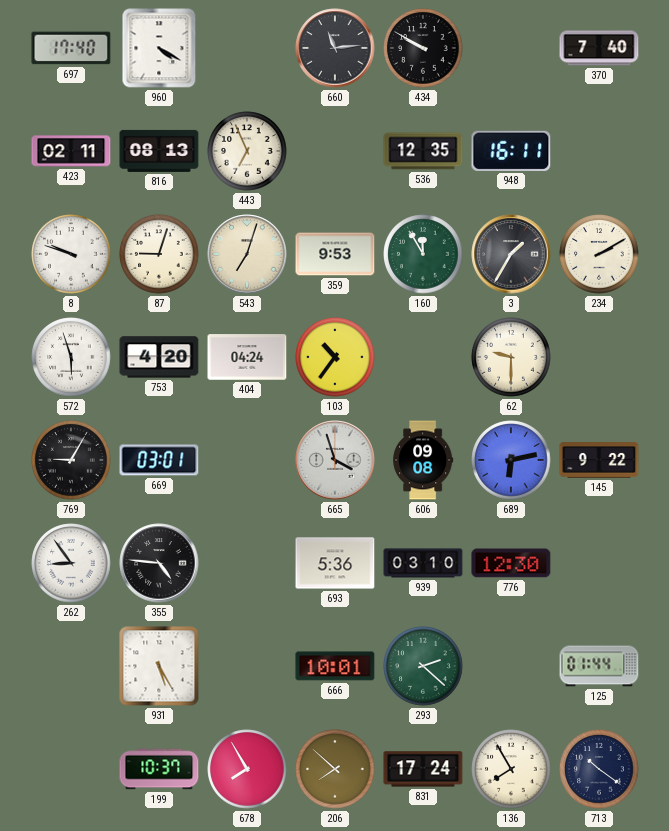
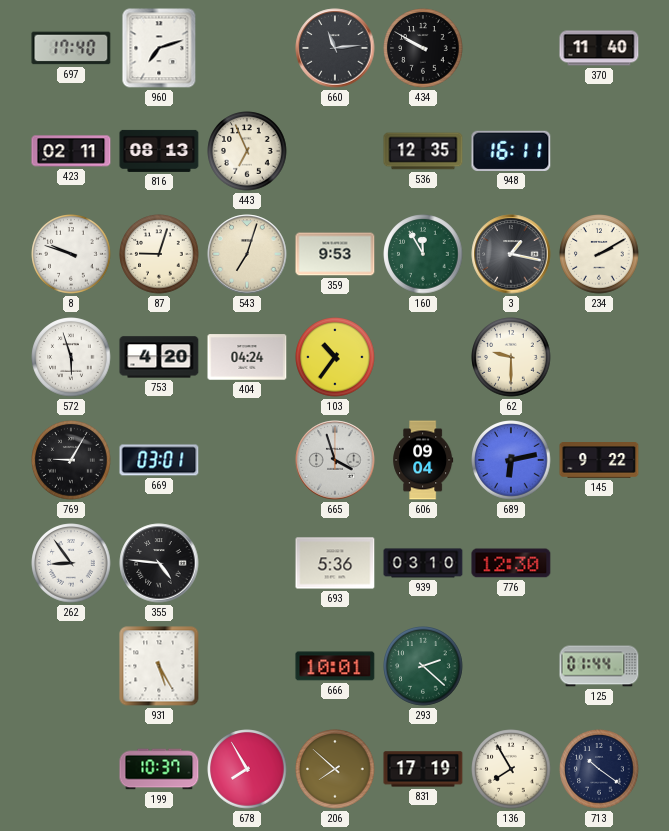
960: 4:20 -> 7:12 (159, 48)
370: 7:40 -> 11:40 (599, 48)
3: 1:35 -> 1:17 (511, 254)
606: 09:08 -> 09:04 (423, 460)
831: 17:24 -> 17:19 (423, 769)
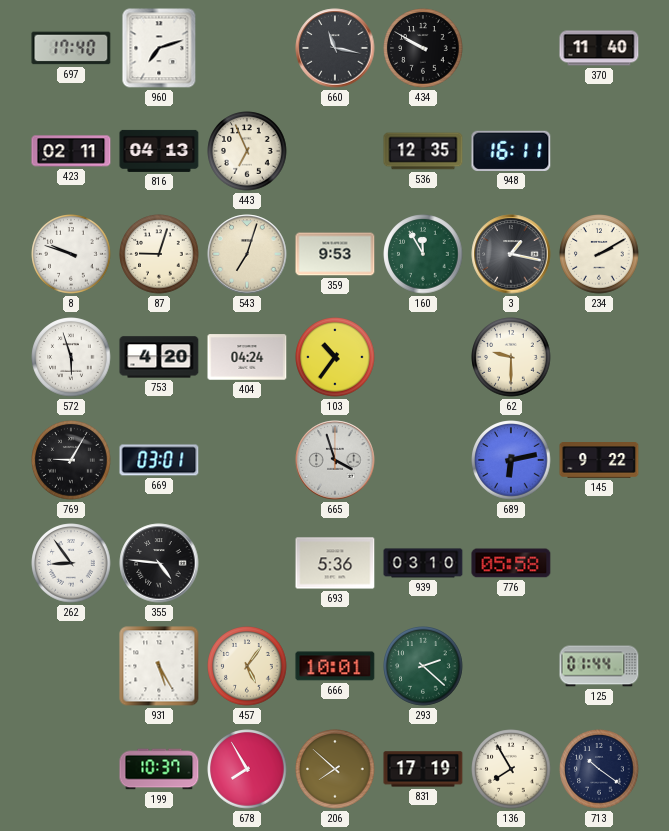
660: 11:14 -> 11:17 (335, 48)
816: 08:13 -> 04:13 (159, 151)
606: 09:04 -> none (423, 460)
776: 12:30 -> 05:58 (511, 563)
457: none -> 5:06 (247, 666)
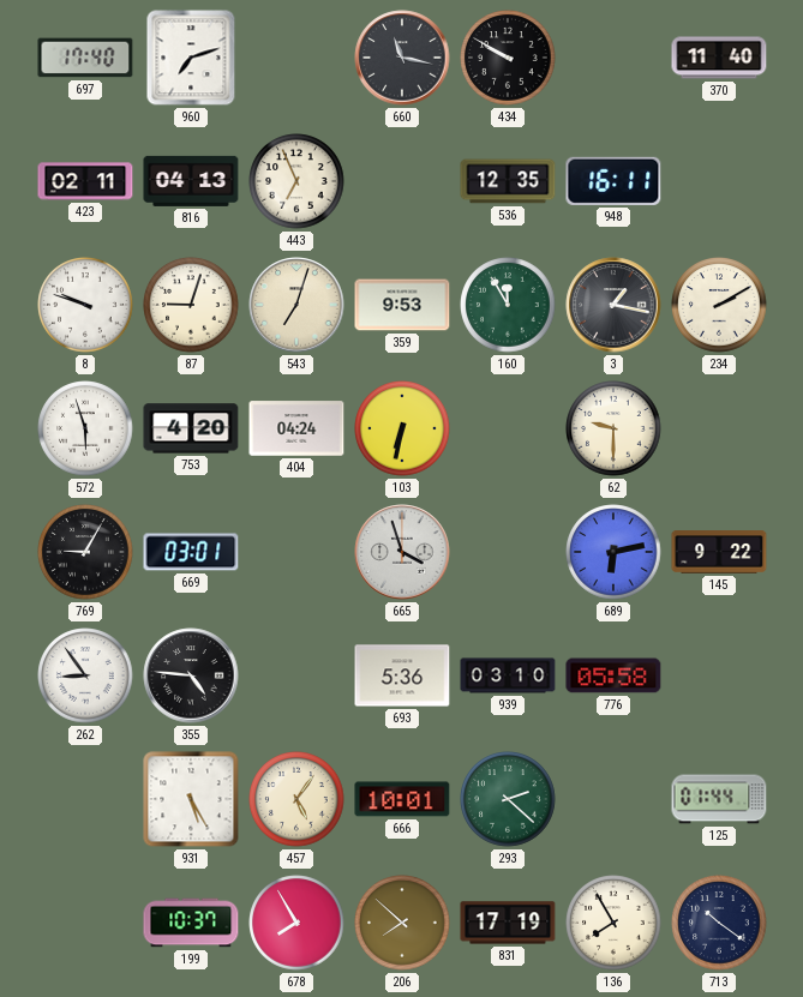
103: 10:36 -> 6:32 (402, 428)
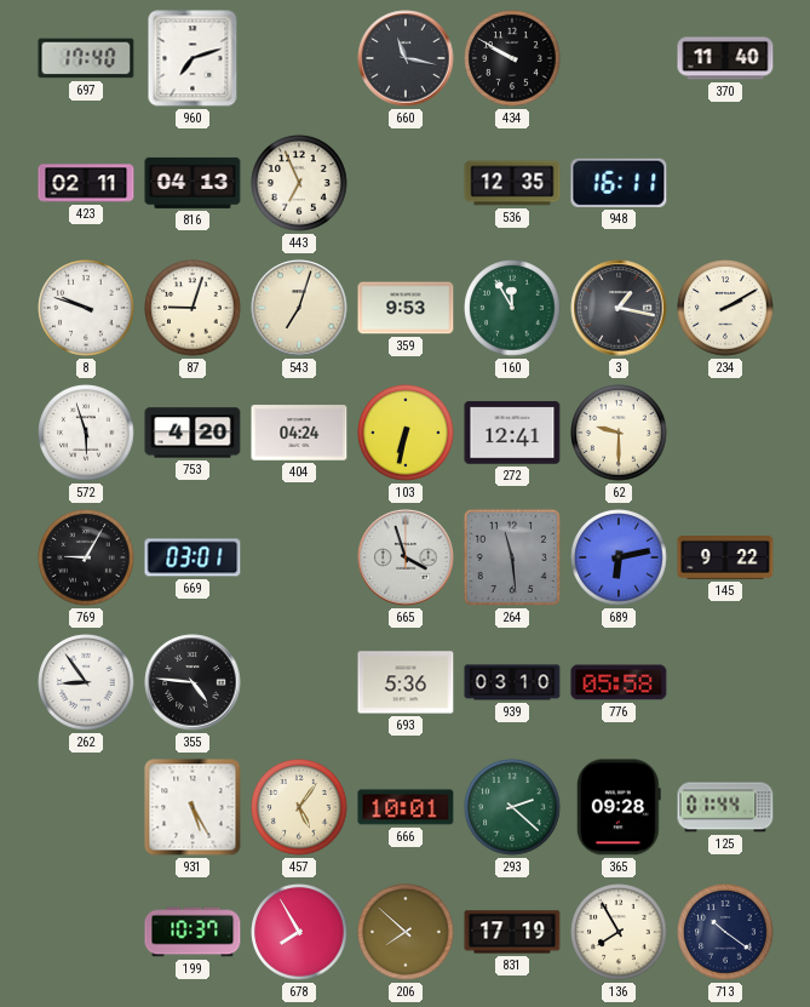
272: none -> 12:41 (512, 433)
264: none -> 11:29 (512, 557)
365: none -> 09:28 (619, 807)
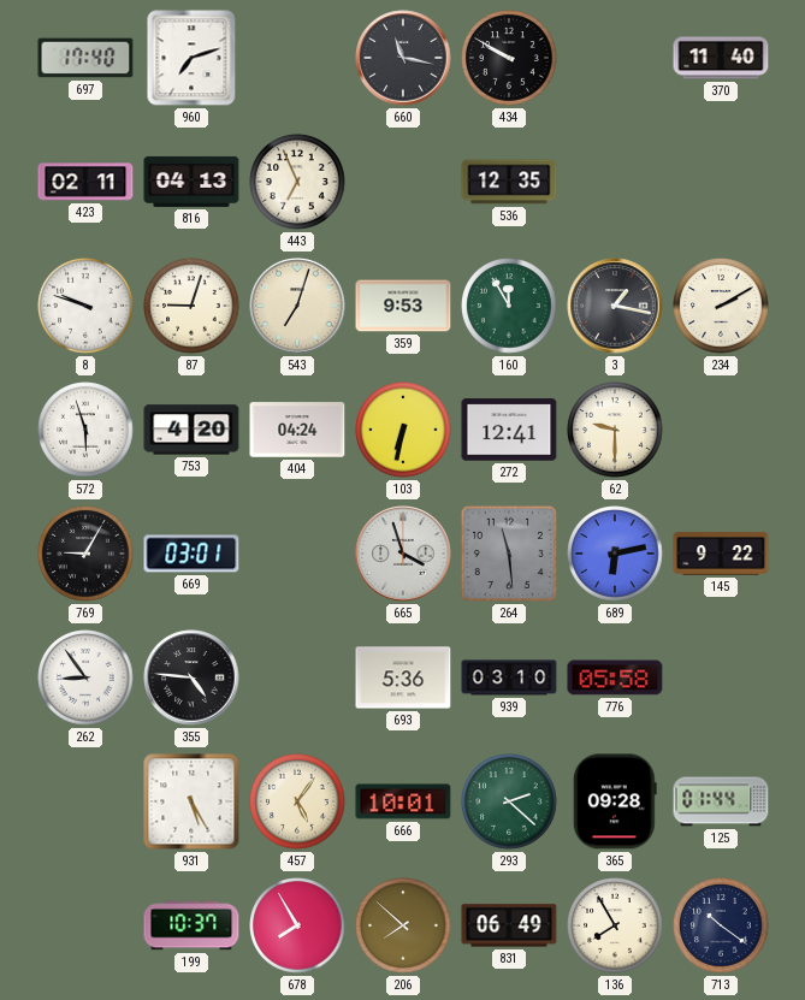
948: 16:11 -> none (619, 183)
831: 17:19 -> 06:49 (509, 925)
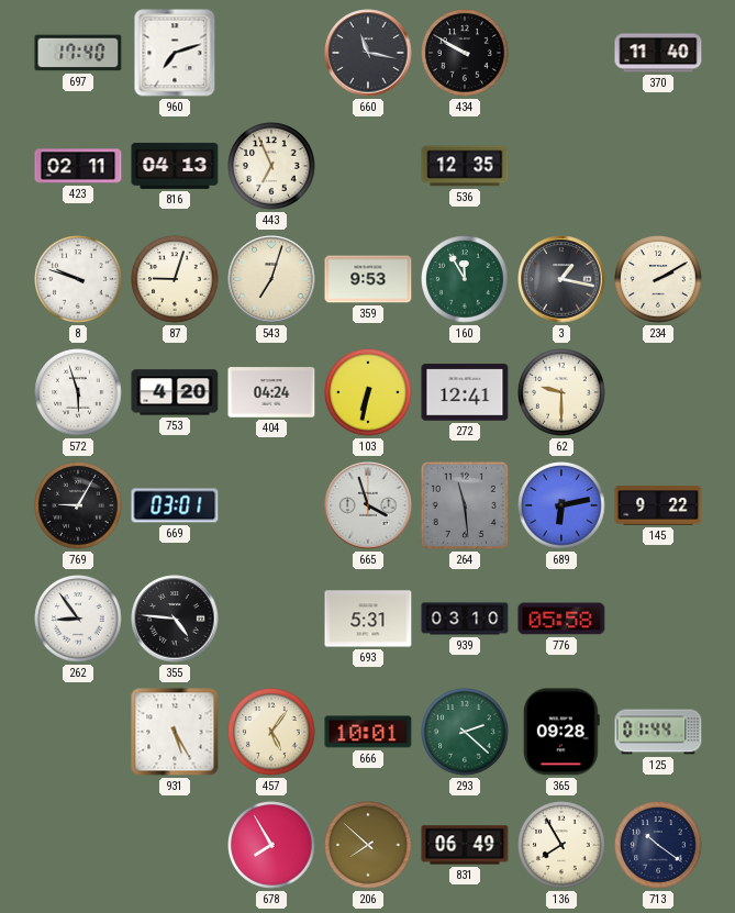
693: 5:36 -> 5:31 (368, 619)
199: 10:37 -> none (191, 925)
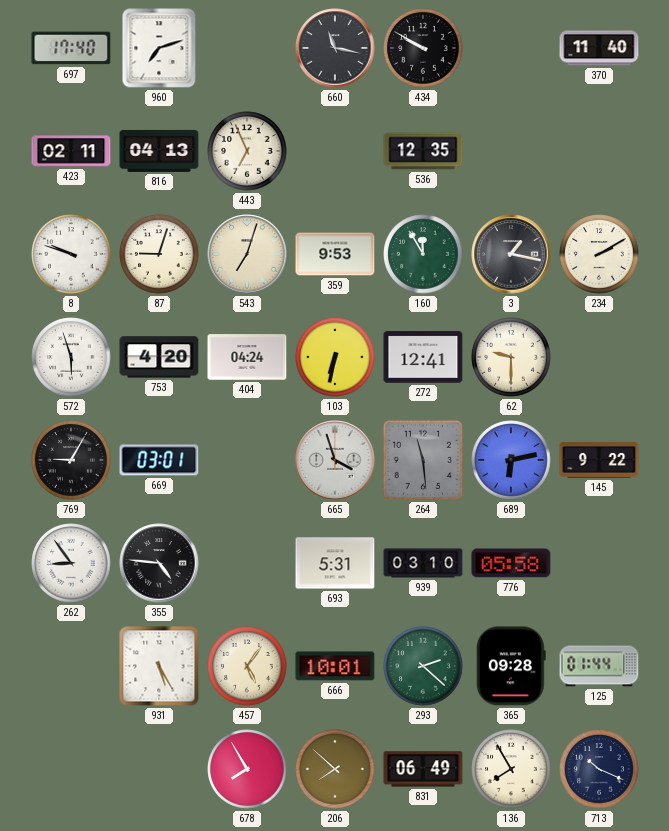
713: 10:21 -> 10:19 (599, 769)
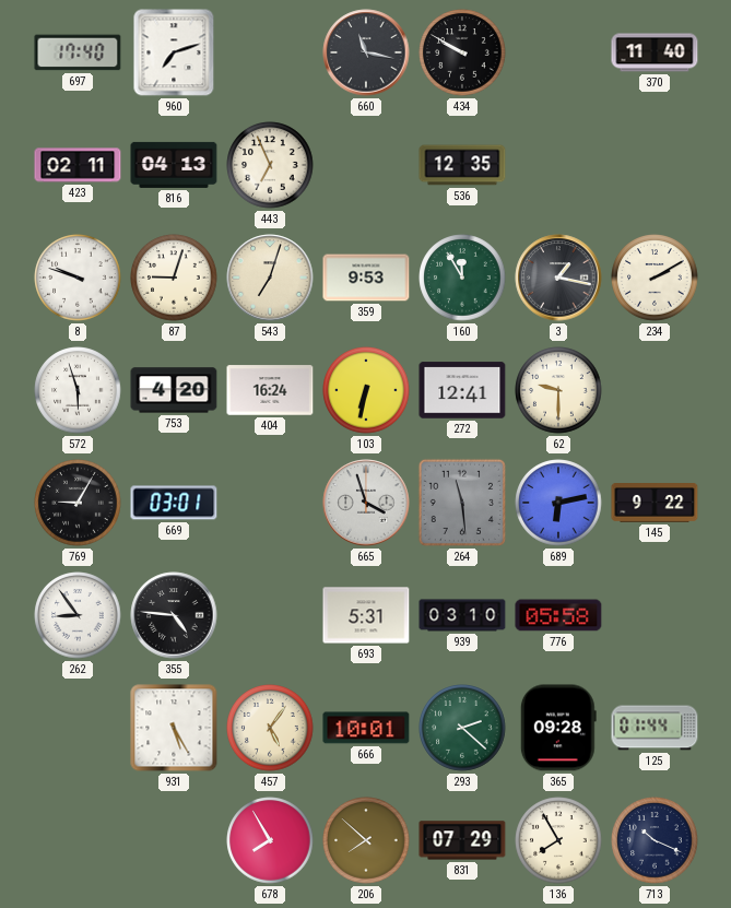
404: 04:24 -> 16:24 (270, 390)
831: 06:49 -> 07:29 (462, 840)
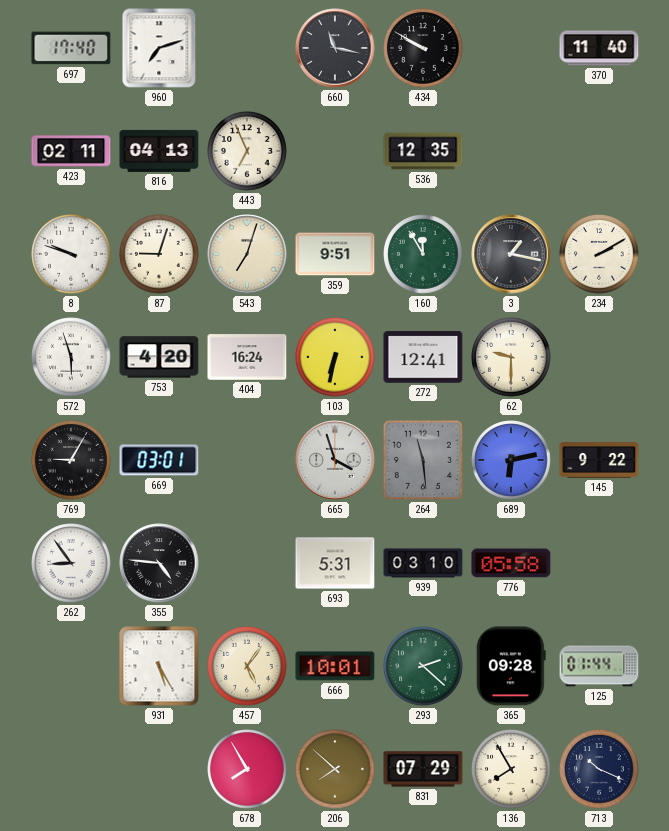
359: 9:53 -> 9:51 (335, 254)
